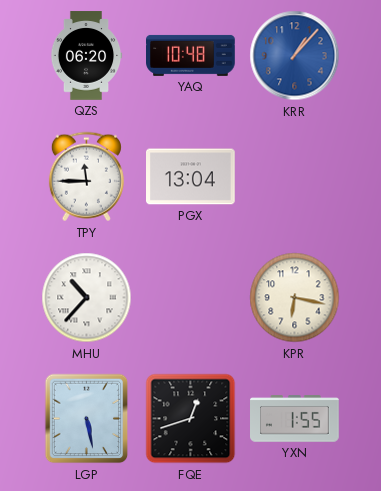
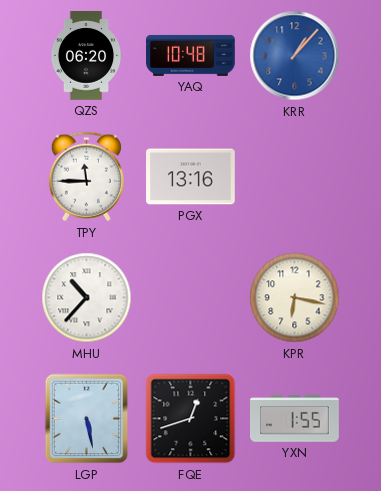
PGX: 13:04 -> 13:16 (191, 177)
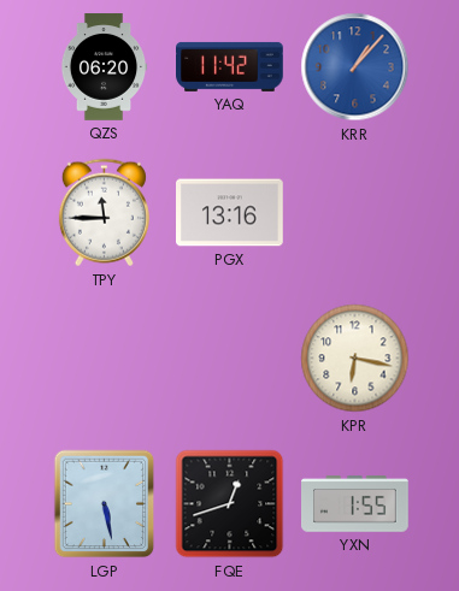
YAQ: 10:48 -> 11:42 (230, 66)
MHU: 10:37 -> none (87, 298)
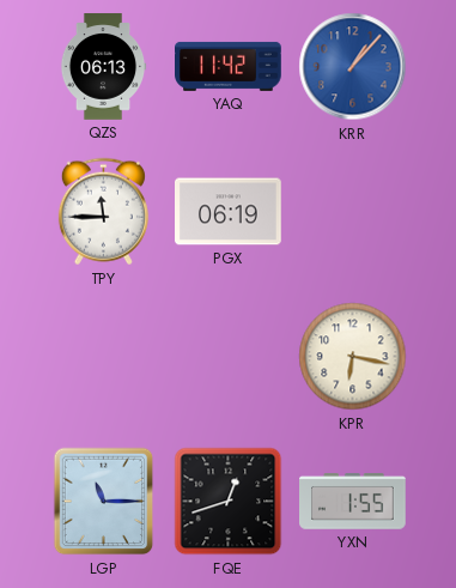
QZS: 06:20 -> 06:13 (103, 67)
PGX: 13:16 -> 06:19 (229, 212)
LGP: 5:28 -> 11:15 (104, 502)
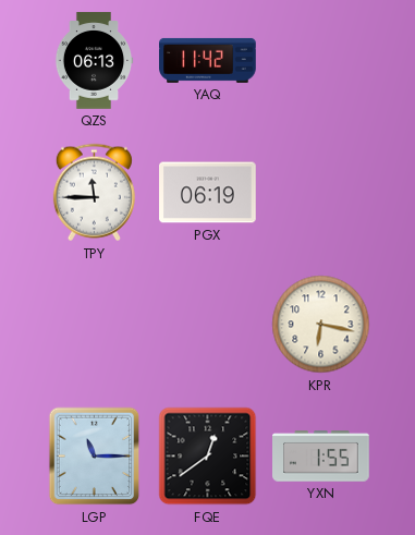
KRR: 1:07 -> none (353, 67)
FQE: 12:42 -> 12:39 (208, 457)
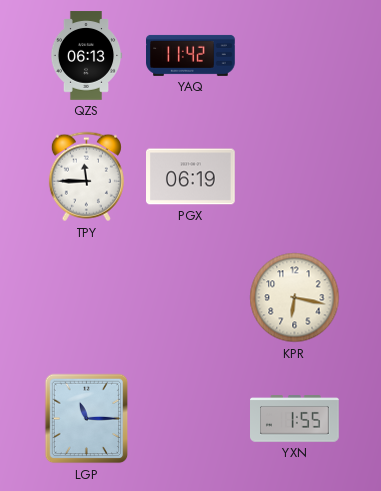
FQE: 12:39 -> none (208, 457)
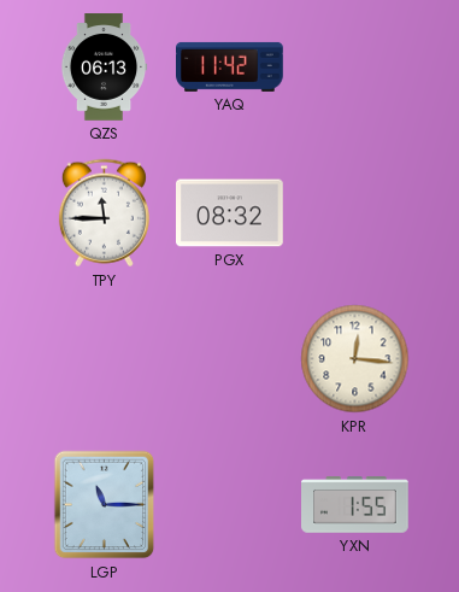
PGX: 06:19 -> 08:32 (230, 213)
KPR: 6:17 -> 12:16 (355, 359)
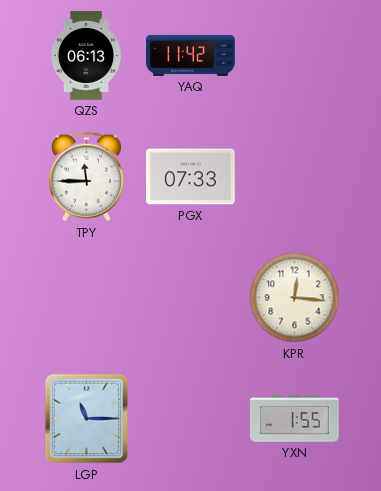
PGX: 08:32 -> 07:33 (191, 177)
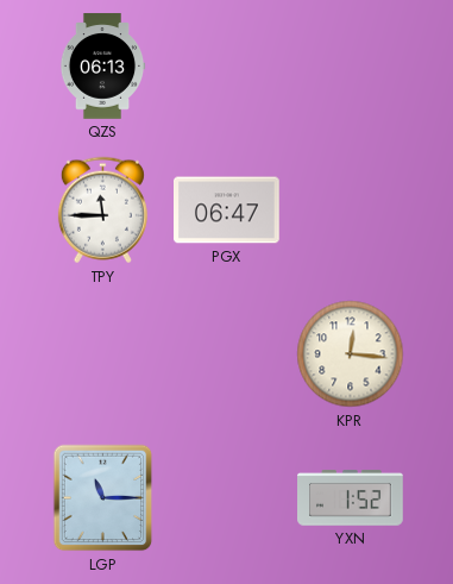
YAQ: 11:42 -> none (191, 55)
PGX: 07:33 -> 06:47 (227, 211)
YXN: 1:55 -> 1:52 (351, 498)
